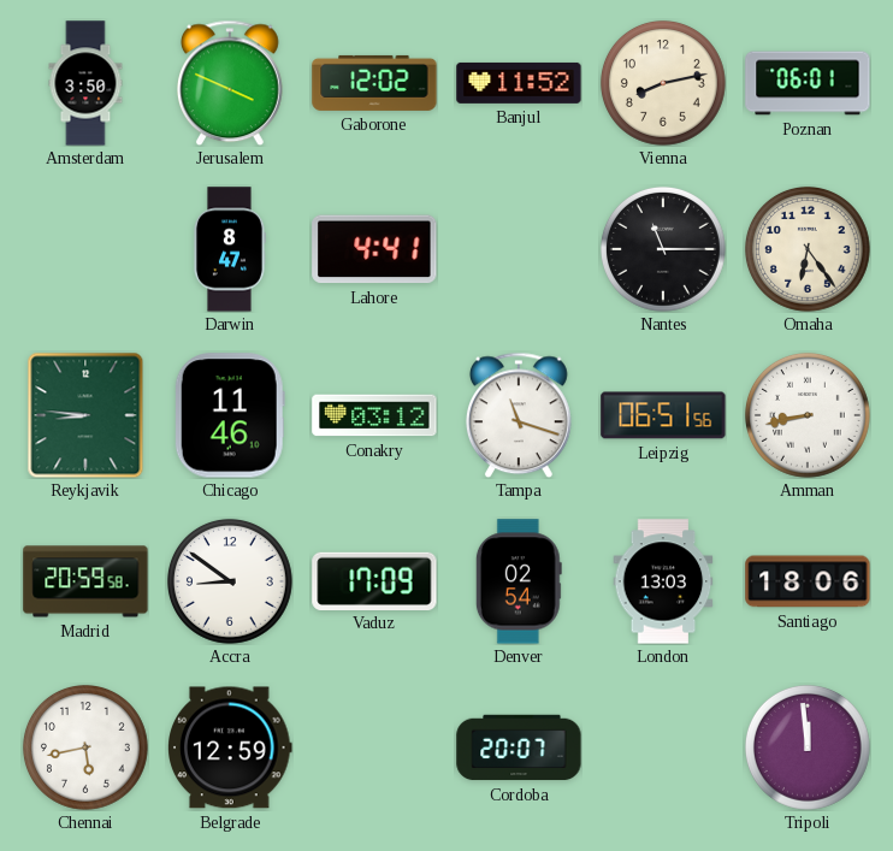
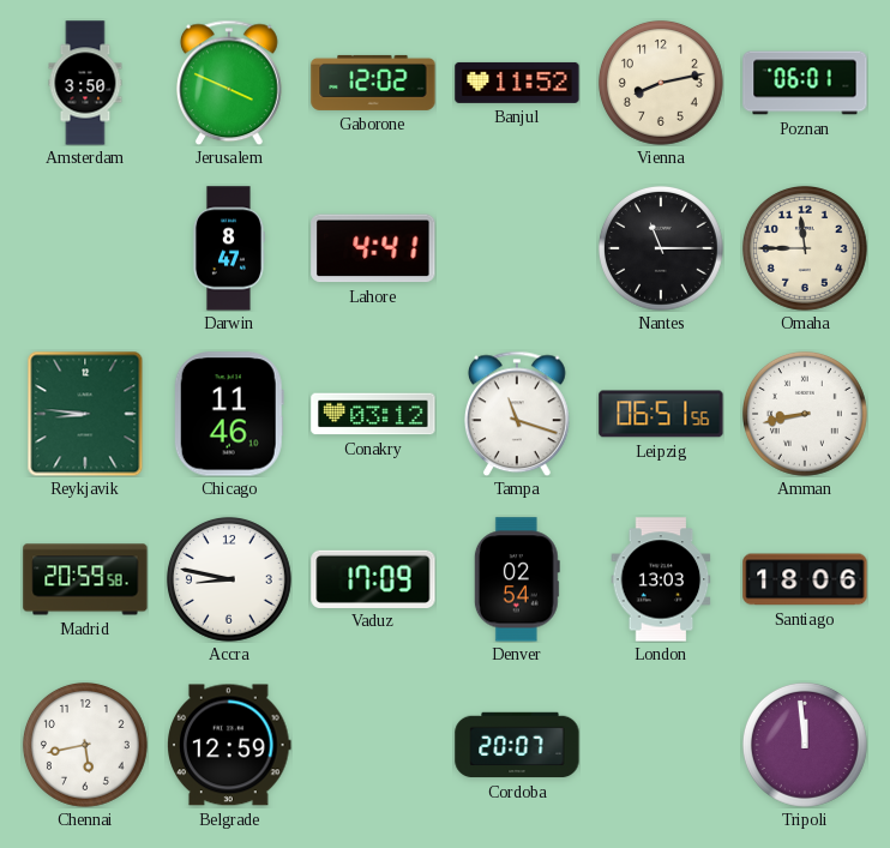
Omaha: 6:24 -> 11:45 (805, 248)
Accra: 8:51 -> 8:47 (229, 579)
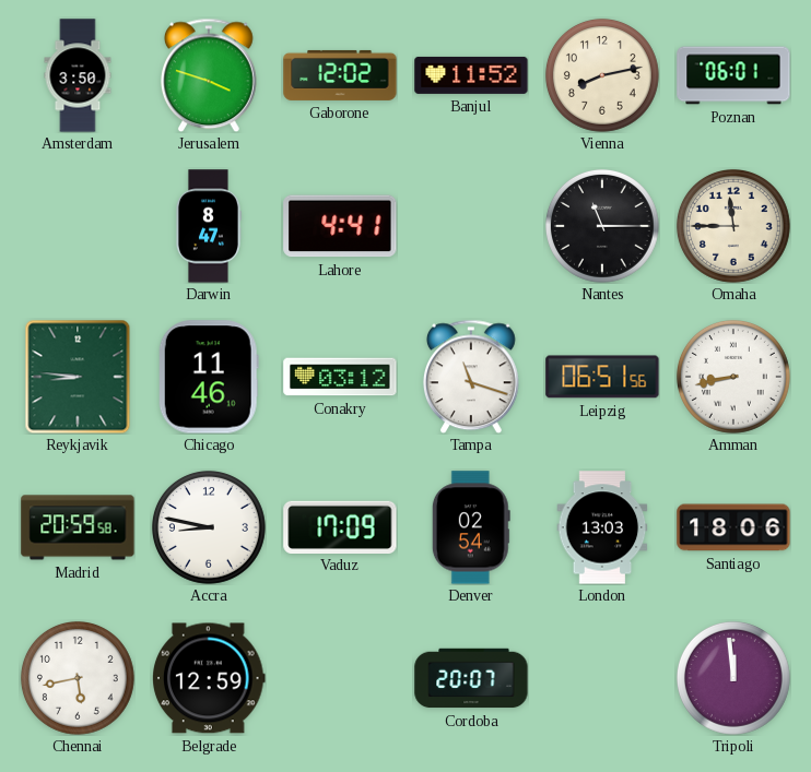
Jerusalem: 3:49 -> 3:48 (209, 75)
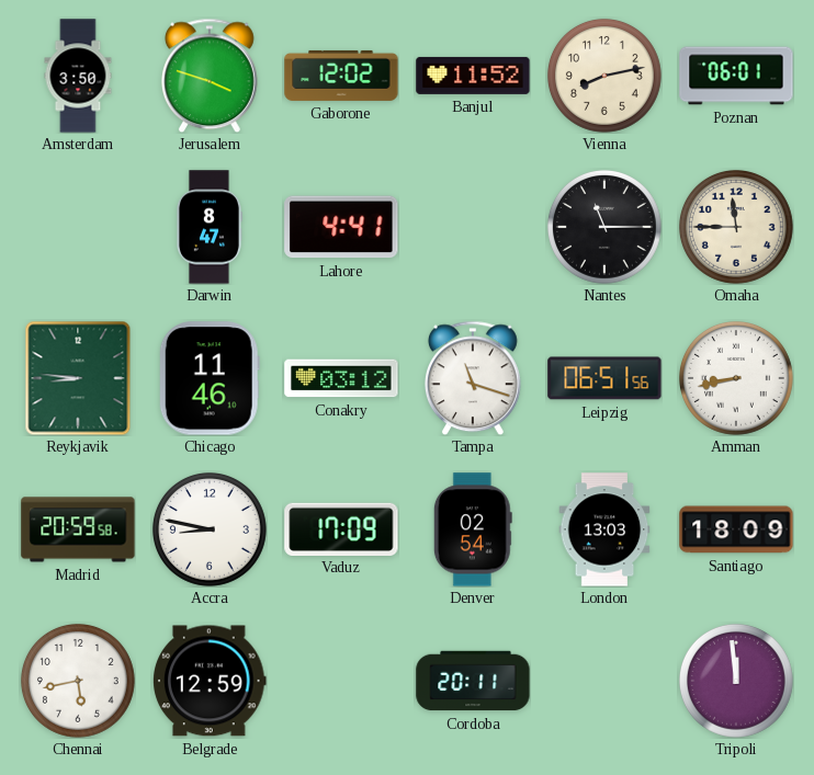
Santiago: 18:06 -> 18:09 (736, 529)
Cordoba: 20:07 -> 20:11 (473, 681)
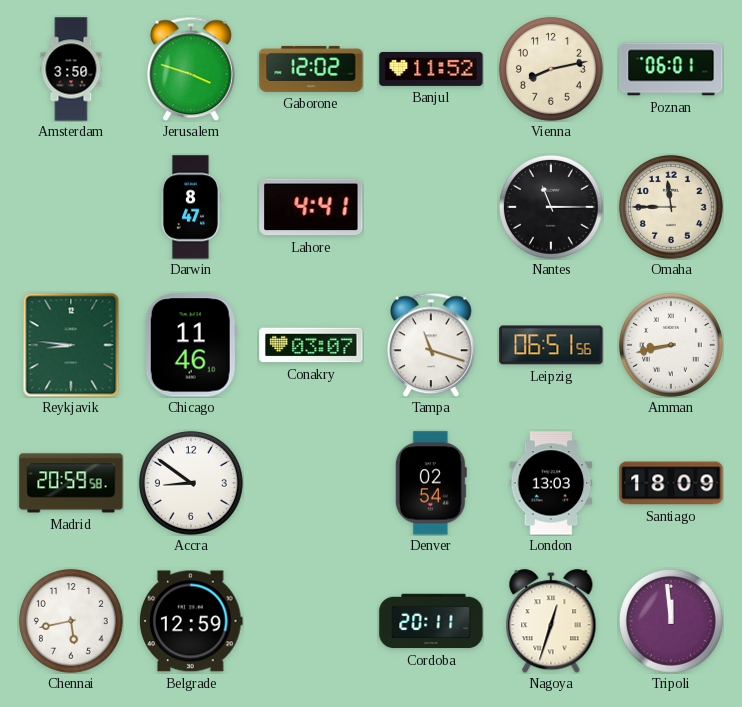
Conakry: 03:12 -> 03:07 (311, 345)
Accra: 8:47 -> 8:51 (191, 483)
Vaduz: 17:09 -> none (341, 528)
Nagoya: none -> 12:33 (551, 621)
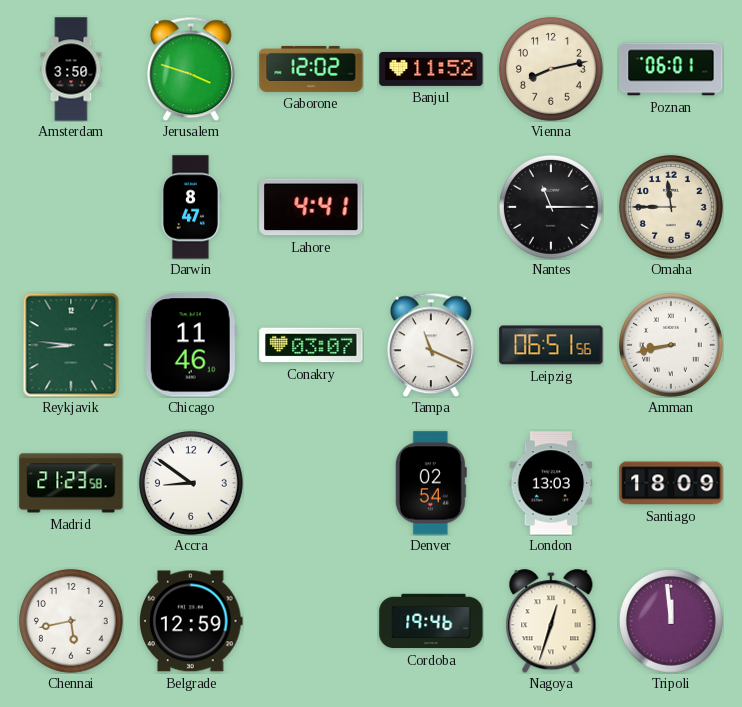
Tampa: 11:18 -> 11:19 (431, 345)
Madrid: 20:59 -> 21:23 (71, 483)
Cordoba: 20:11 -> 19:46 (431, 621)
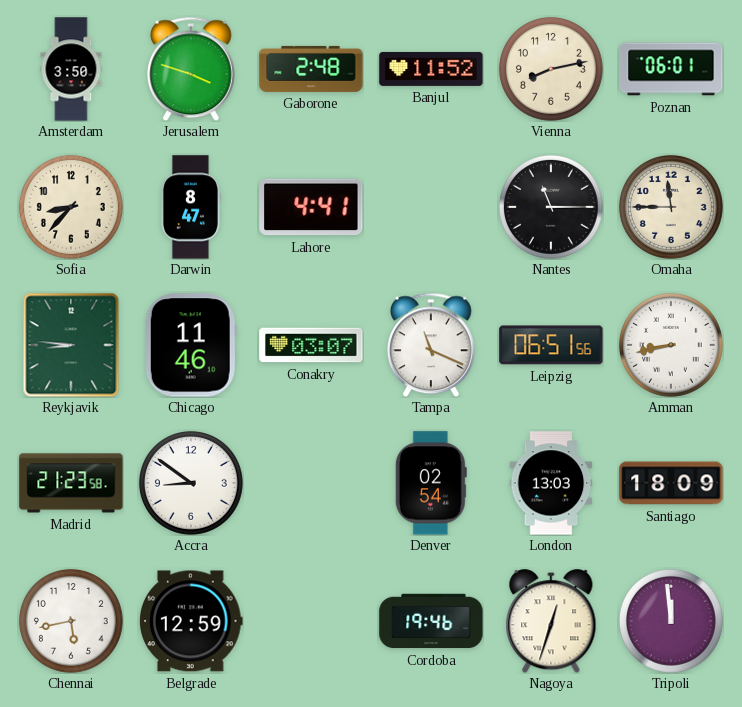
Gaborone: 12:02 -> 2:48 (311, 69)
Sofia: none -> 8:37 (71, 207)
